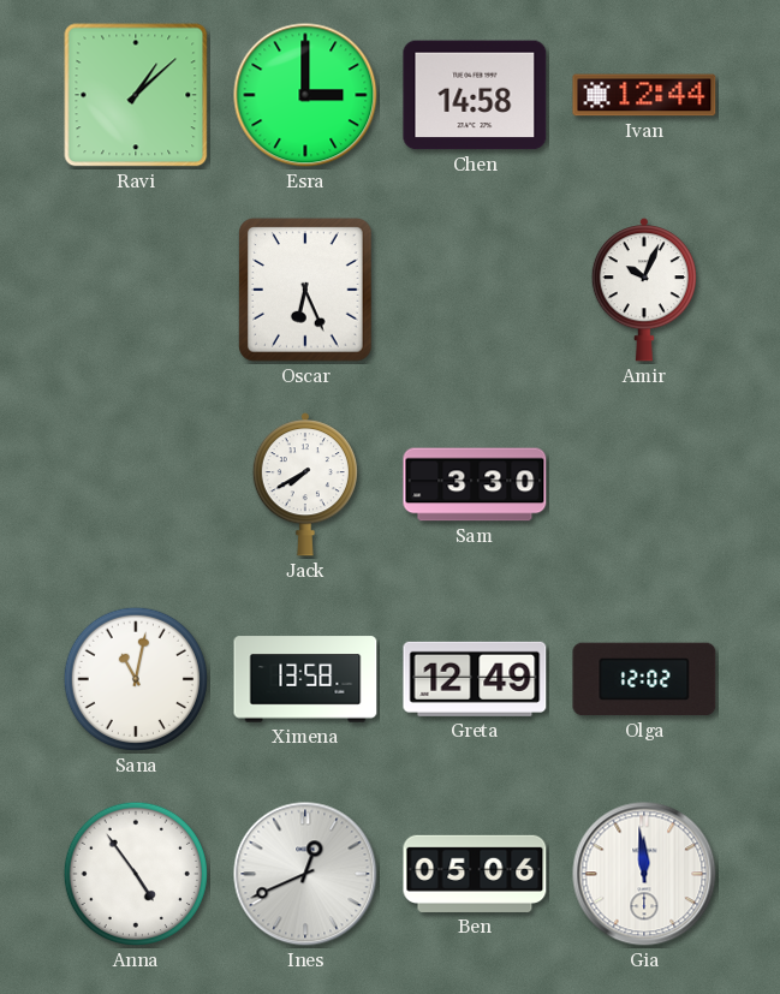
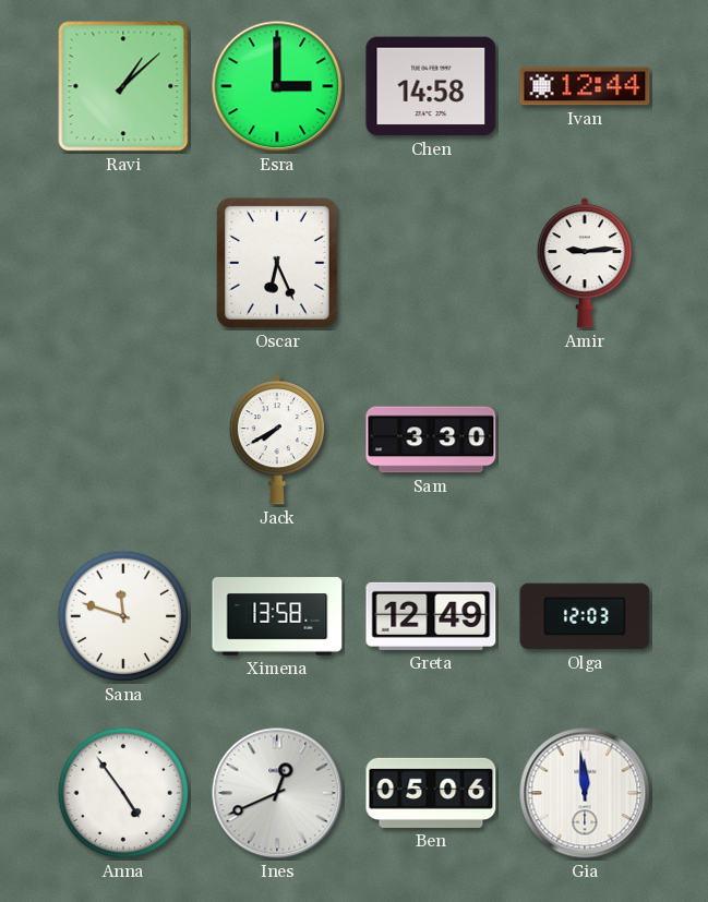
Amir: 10:04 -> 9:14 (585, 263)
Sana: 11:02 -> 11:48 (123, 616)
Olga: 12:02 -> 12:03 (585, 616)
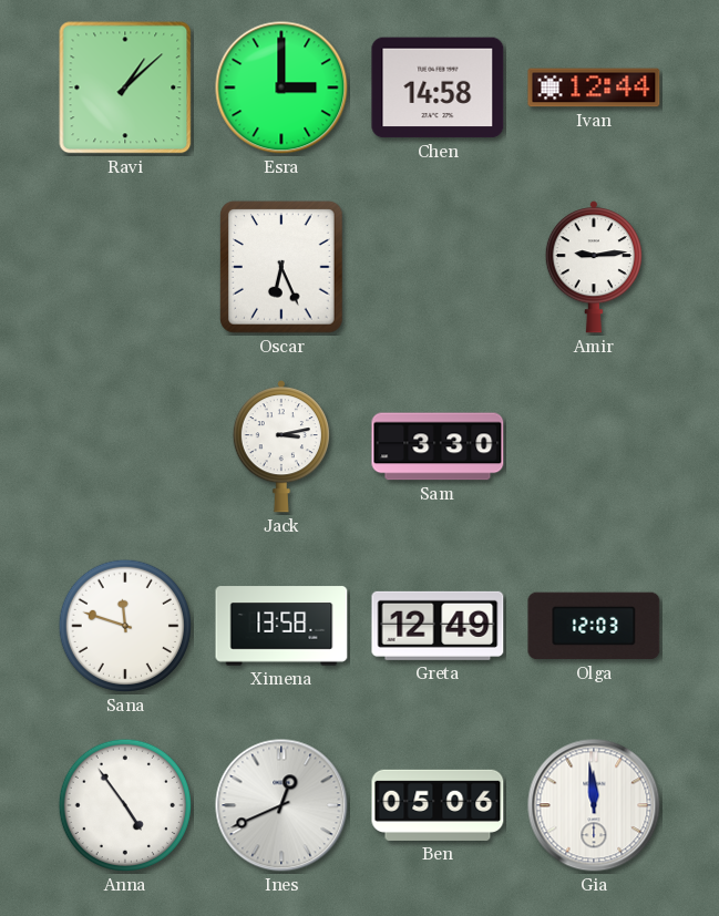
Jack: 7:40 -> 3:13 (281, 446)
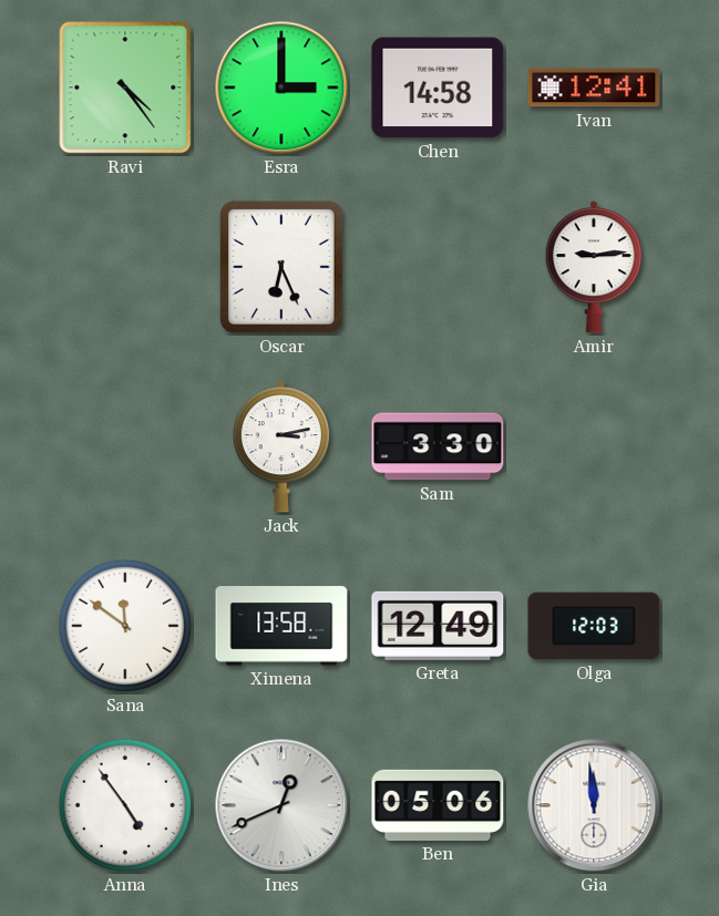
Ravi: 1:08 -> 4:24 (125, 88)
Ivan: 12:44 -> 12:41 (594, 88)
Sana: 11:48 -> 11:51 (125, 626)
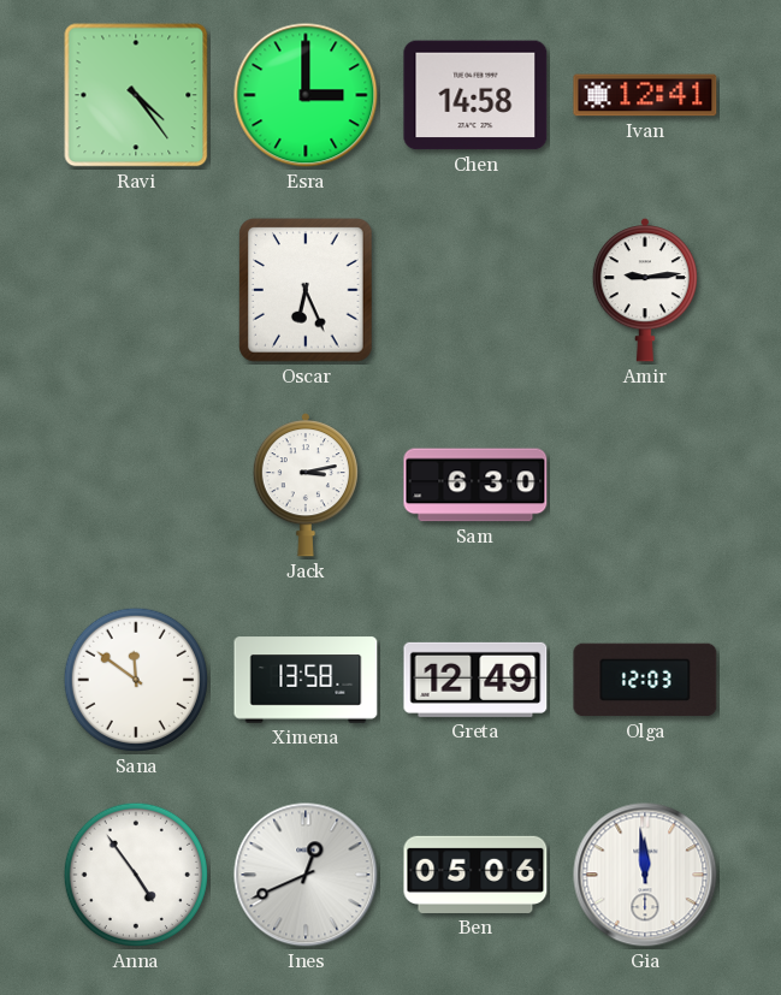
Sam: 3:30 -> 6:30 (475, 485)
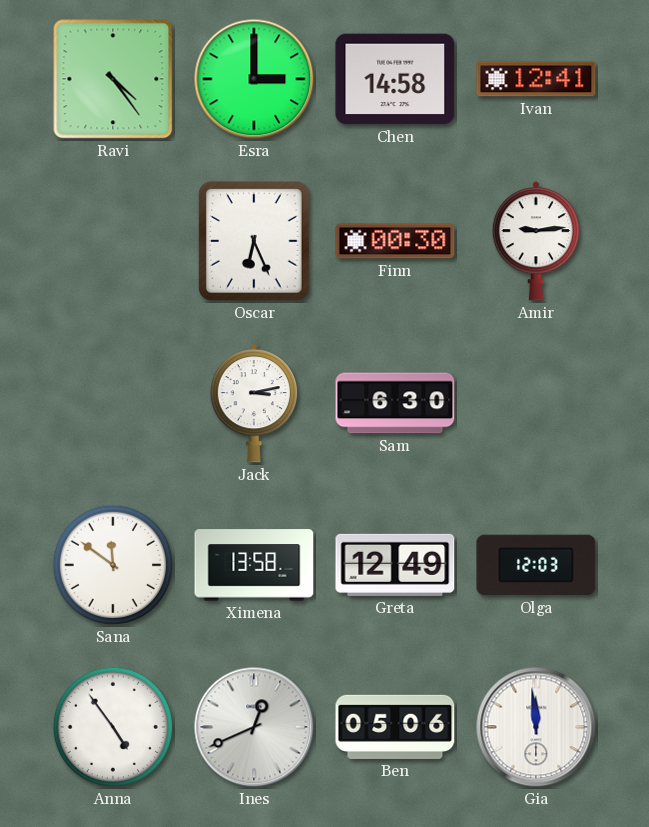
Finn: none -> 00:30 (395, 241)
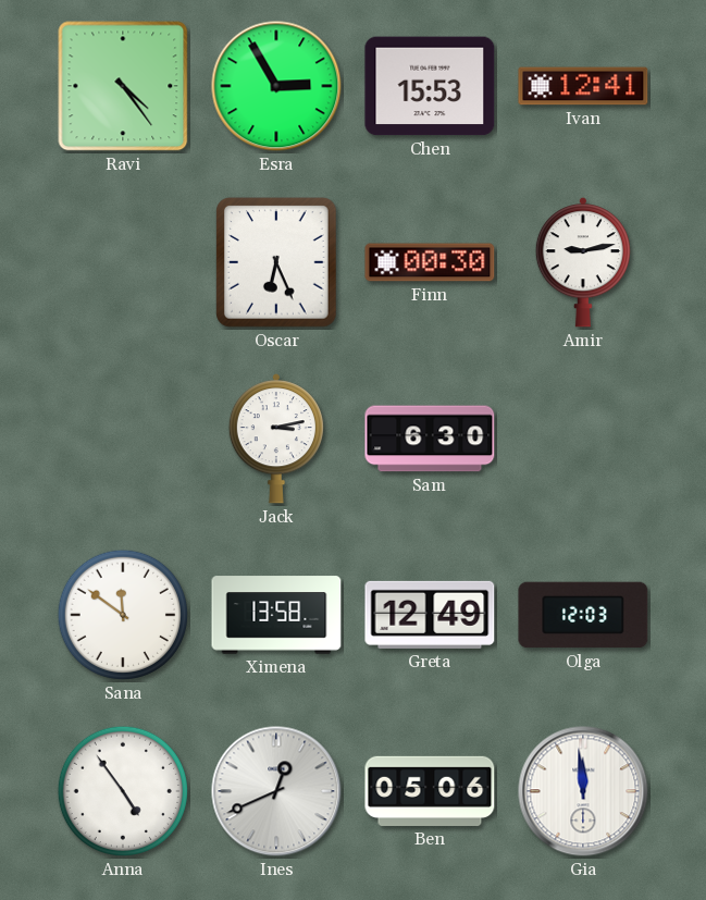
Esra: 3:00 -> 2:55 (276, 86)
Chen: 14:58 -> 15:53 (430, 86)
Amir: 9:14 -> 9:13 (583, 262)
